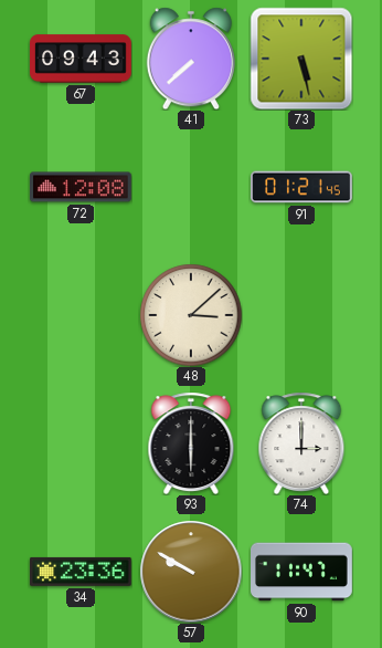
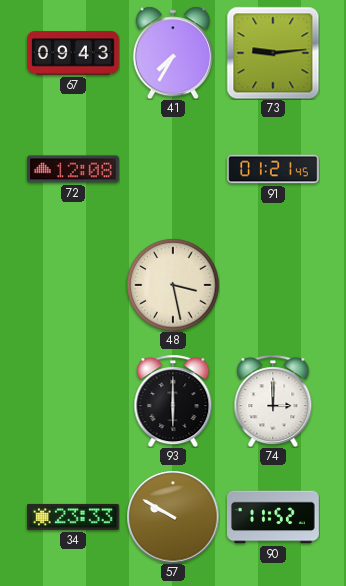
41: 7:38 -> 7:35 (173, 53)
73: 5:28 -> 9:14 (273, 53)
48: 3:08 -> 3:28 (173, 285)
34: 23:36 -> 23:33 (74, 517)
90: 11:47 -> 11:52 (274, 517)
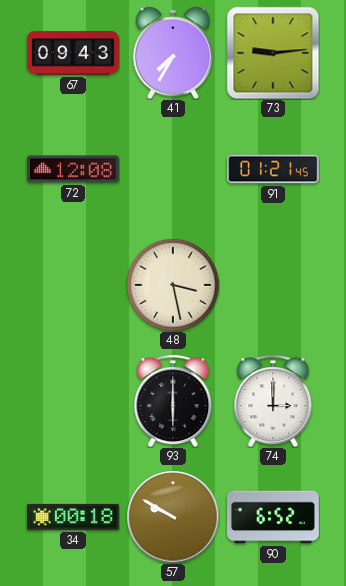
34: 23:33 -> 00:18 (74, 517)
90: 11:52 -> 6:52 (274, 517)
